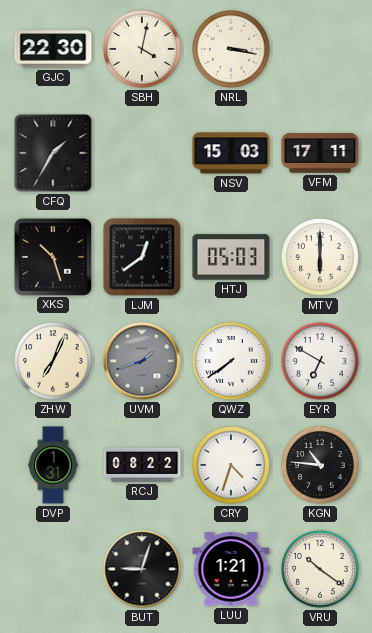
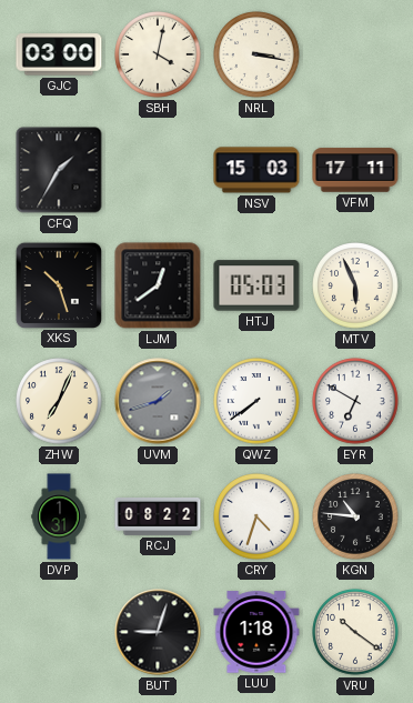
GJC: 22:30 -> 03:00 (59, 54)
MTV: 6:00 -> 5:56 (355, 285)
LUU: 1:21 -> 1:18 (256, 632)
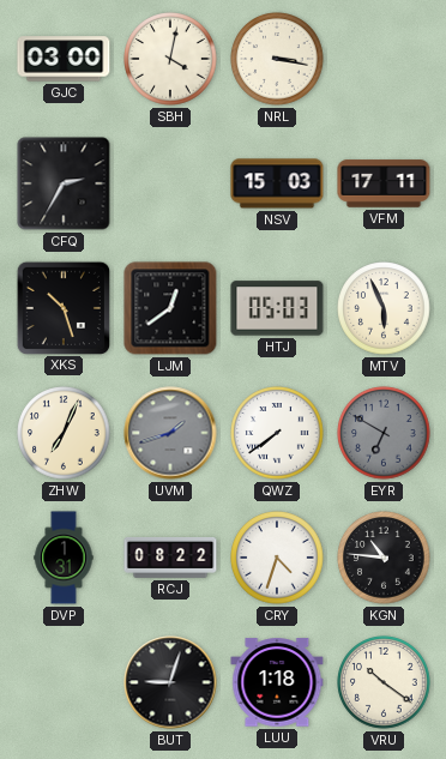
CFQ: 1:35 -> 2:35 (64, 183)
EYR dial: white -> grey (384, 433)
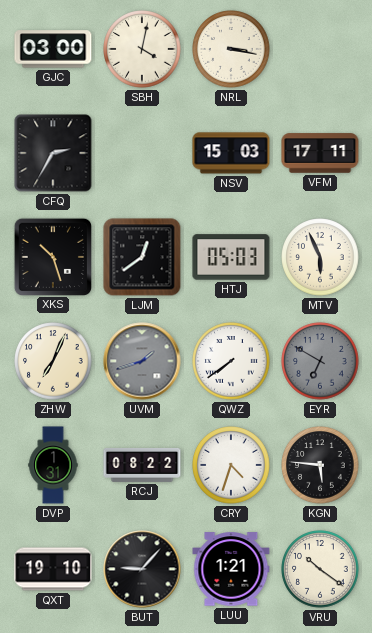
KGN: 10:46 -> 5:46 (320, 465)
QXT: none -> 19:10 (53, 569)
BUT: 9:03 -> 9:07 (142, 569)
LUU: 1:18 -> 1:21 (231, 569)
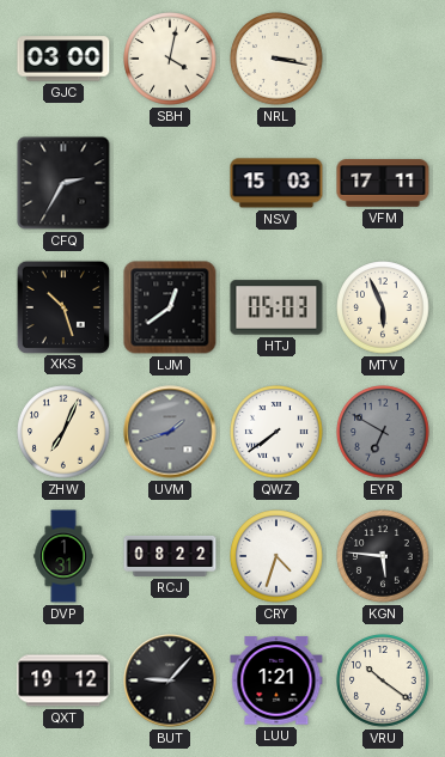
QXT: 19:10 -> 19:12 (63, 680)
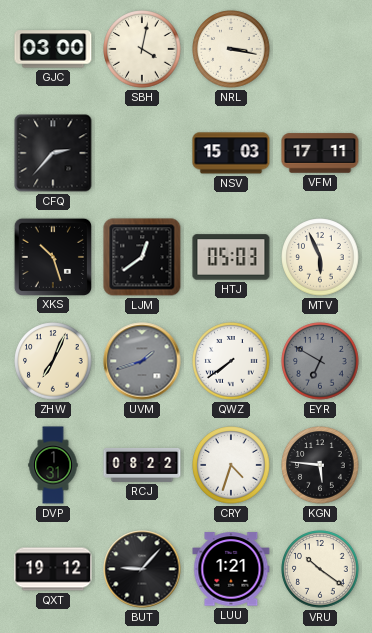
CFQ: 2:35 -> 2:37 (53, 153)
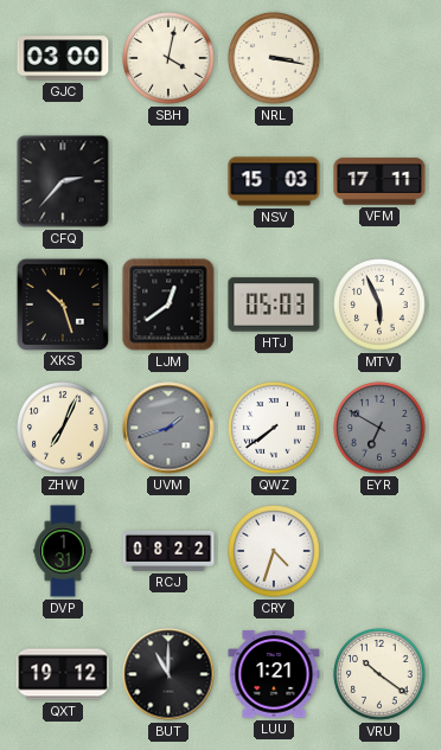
KGN: 5:46 -> none (320, 465)
BUT: 9:07 -> 11:00 (168, 674)
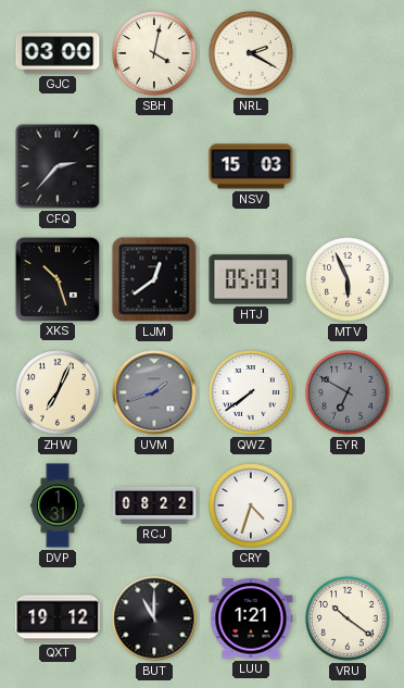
NRL: 3:17 -> 2:20 (251, 53)
VFM: 17:11 -> none (379, 181)
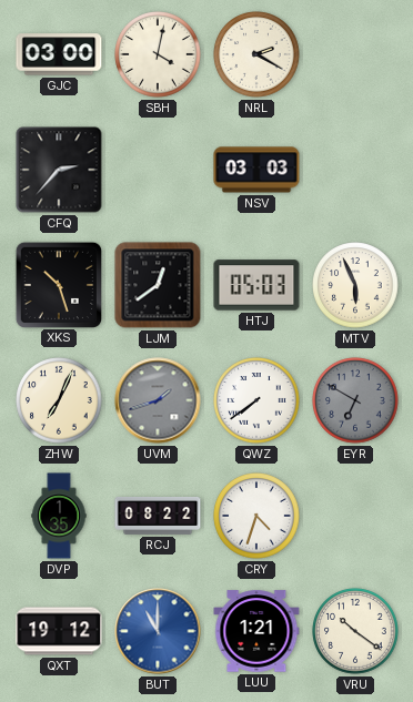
NSV: 15:03 -> 03:03 (256, 170)
DVP: 1:31 -> 1:35 (59, 516)
BUT dial: black -> blue (158, 631)
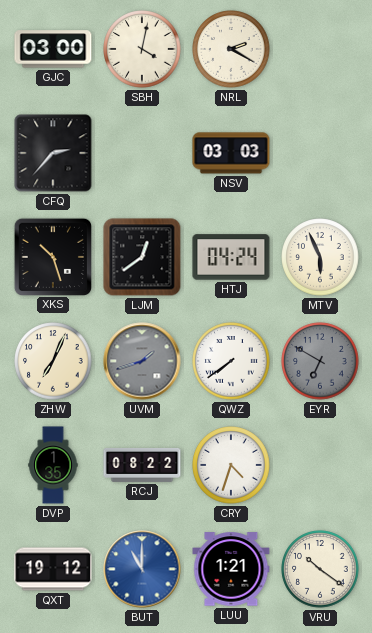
HTJ: 05:03 -> 04:24 (231, 257)
